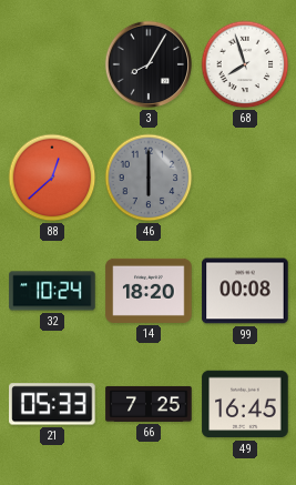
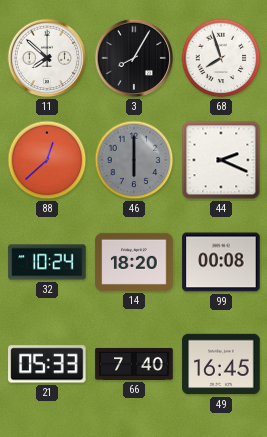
11: none -> 7:52 (47, 58)
44: none -> 2:19 (221, 160)
66: 7:25 -> 7:40 (134, 364)
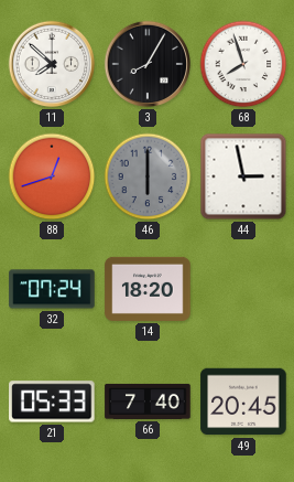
88: 12:38 -> 12:42 (52, 176)
44: 2:19 -> 2:58 (243, 176)
32: 10:24 -> 07:24 (52, 289)
99: 00:08 -> none (221, 262)
49: 16:45 -> 20:45 (243, 401)
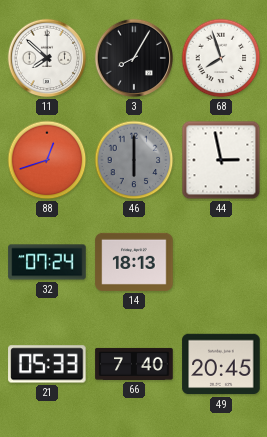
14: 18:20 -> 18:13 (134, 262)
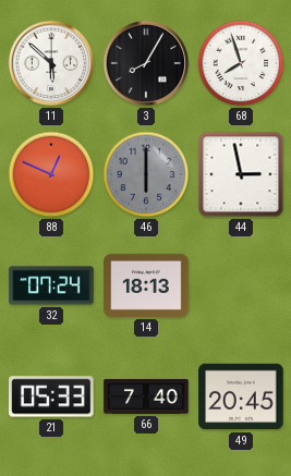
11: 7:52 -> 5:52 (51, 63)
88: 12:42 -> 12:49 (51, 174)
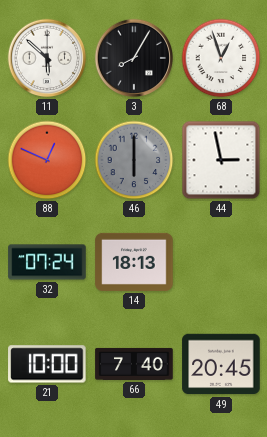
68: 7:57 -> 12:57 (221, 58)
21: 05:33 -> 10:00 (47, 364)
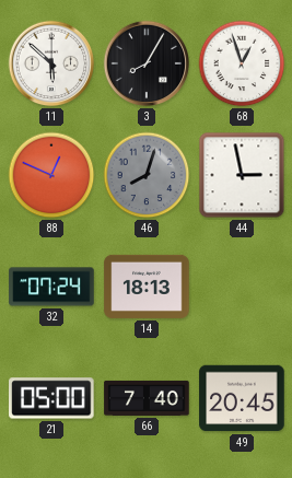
46: 6:00 -> 8:03 (147, 175)
21: 10:00 -> 05:00 (51, 398)
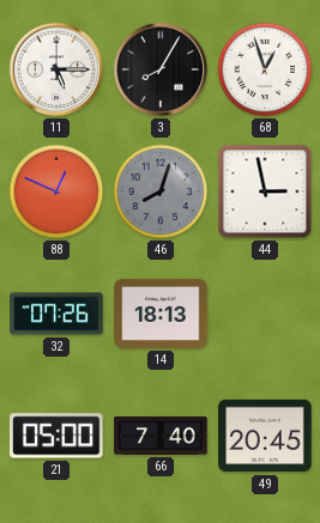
11: 5:52 -> 5:15 (56, 69)
32: 07:24 -> 07:26 (56, 314)
